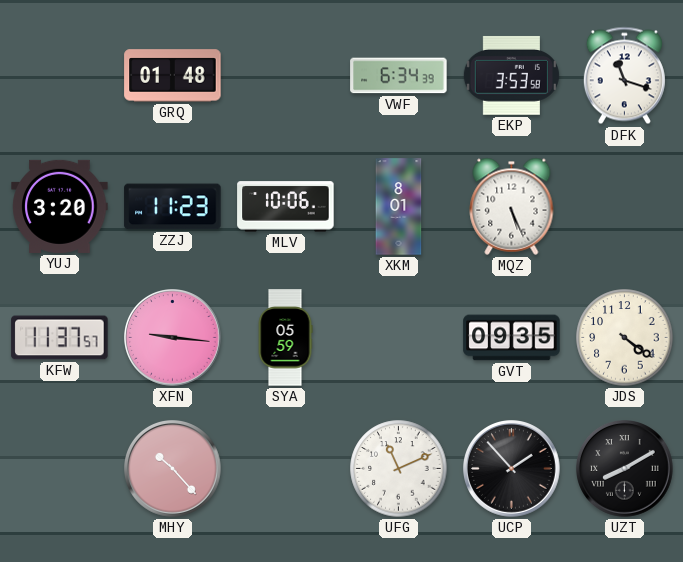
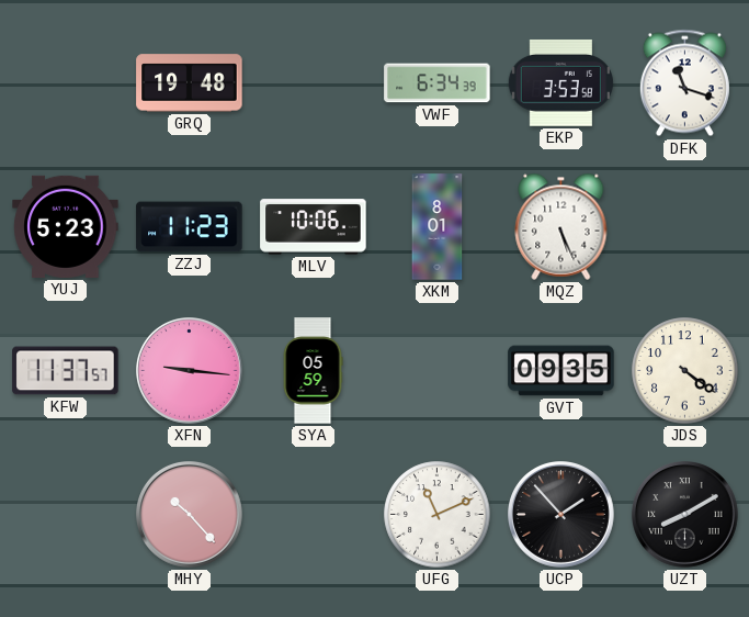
GRQ: 01:48 -> 19:48 (190, 83)
YUJ: 3:20 -> 5:23 (66, 226)
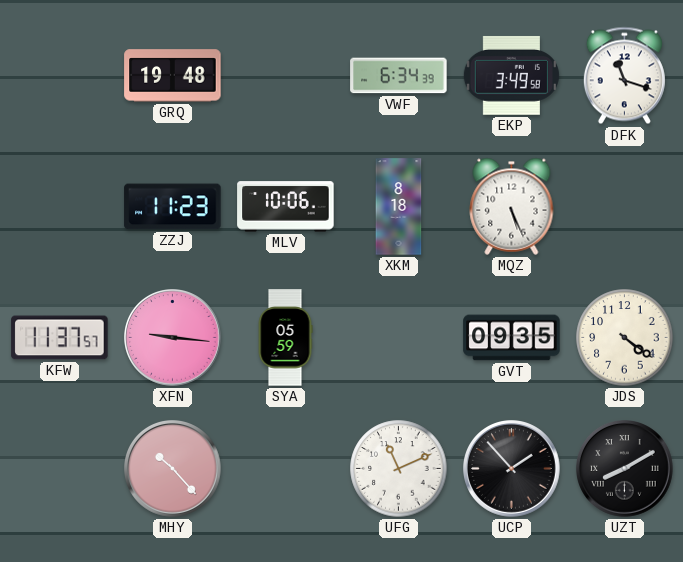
EKP: 3:53 -> 3:49 (511, 75)
YUJ: 5:23 -> none (66, 226)
XKM: 8:01 -> 8:18 (399, 207)
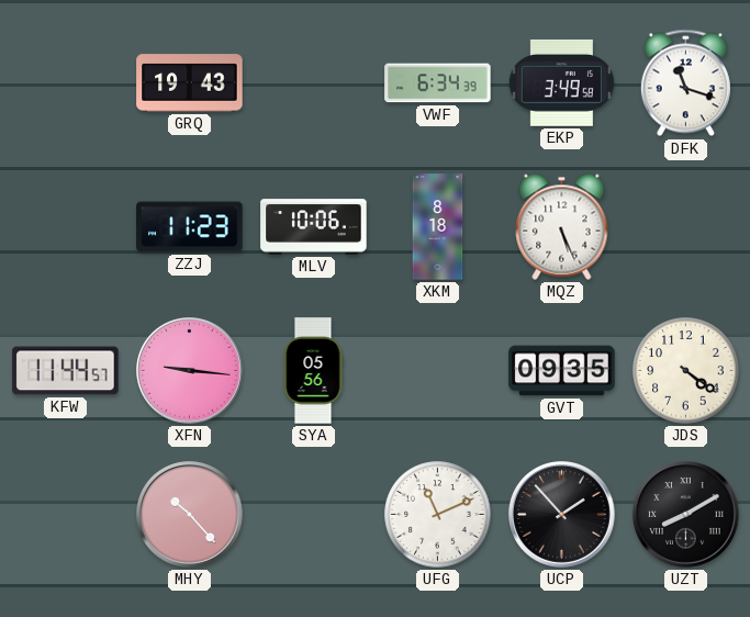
GRQ: 19:48 -> 19:43 (190, 83)
KFW: 11:37 -> 11:44 (66, 371)
SYA: 05:59 -> 05:56 (313, 371)
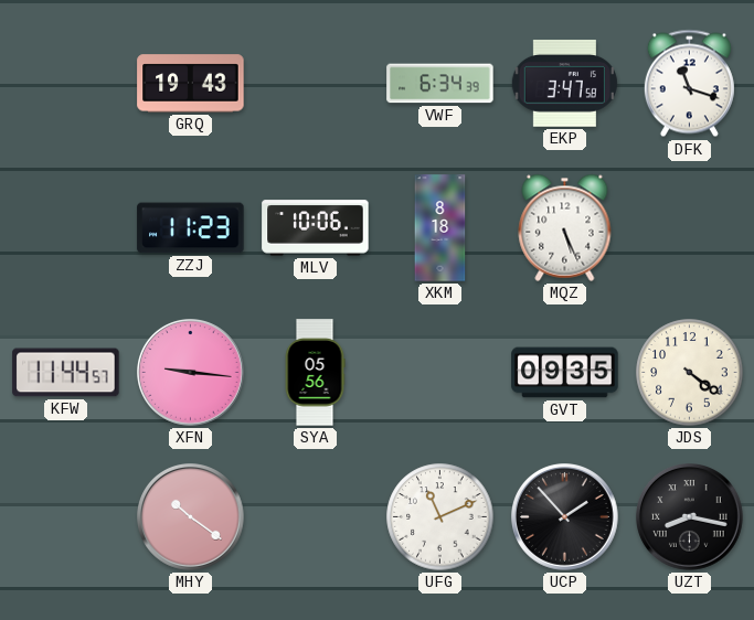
EKP: 3:49 -> 3:47 (564, 83)
MHY: 10:23 -> 10:21 (191, 517)
UZT: 8:10 -> 8:17 (690, 517)
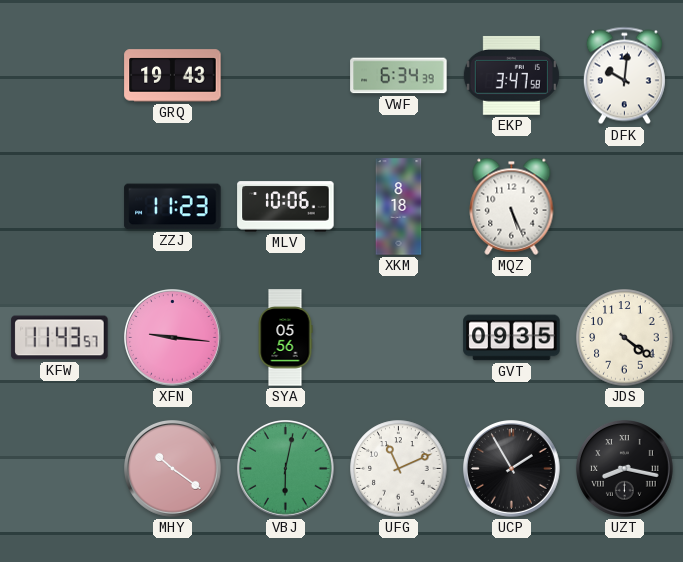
DFK: 11:18 -> 10:01 (624, 76)
KFW: 11:44 -> 11:43 (60, 338)
VBJ: none -> 6:02 (286, 469)
UCP: 1:53 -> 1:55 (512, 469)
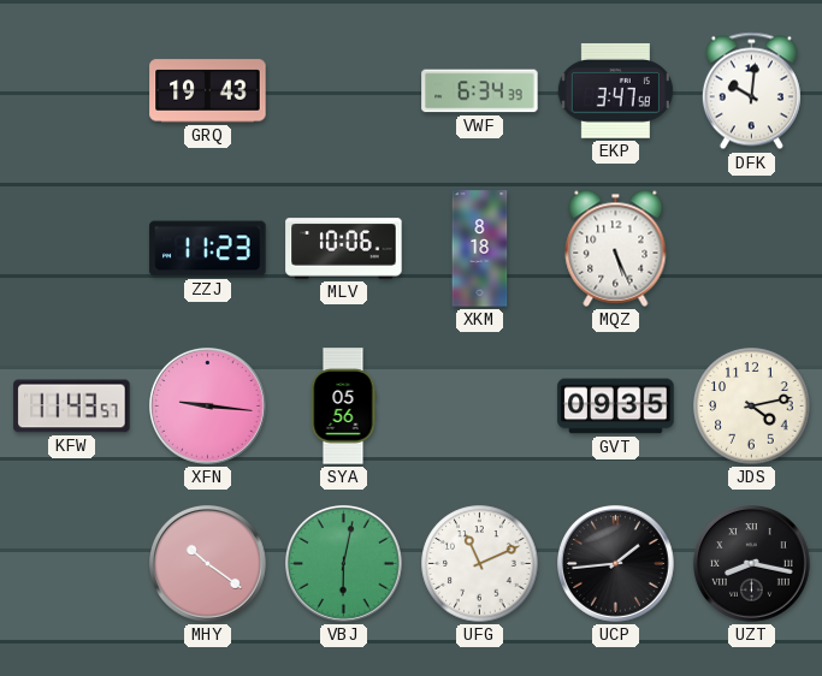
JDS: 4:21 -> 4:13 (752, 407)
UCP: 1:55 -> 1:44 (616, 564)
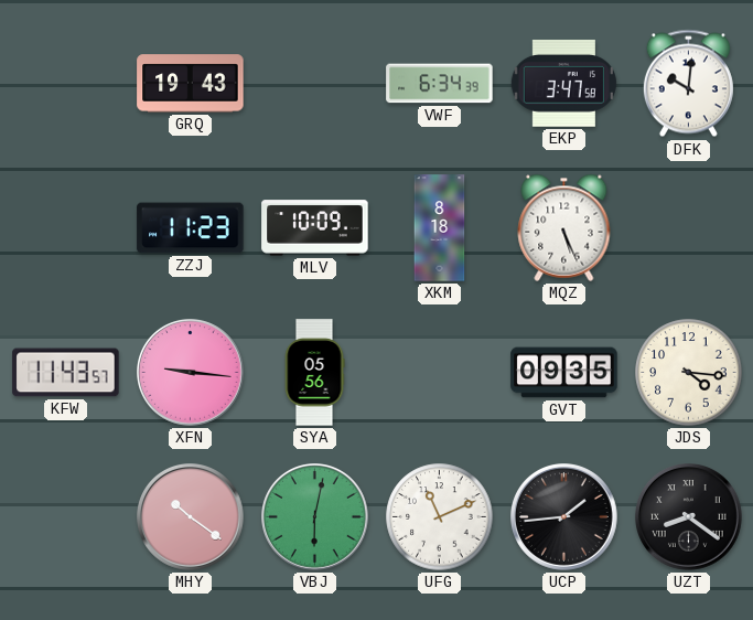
MLV: 10:06 -> 10:09 (315, 228)
JDS: 4:13 -> 4:16 (689, 373)
UZT: 8:17 -> 8:21 (689, 517)
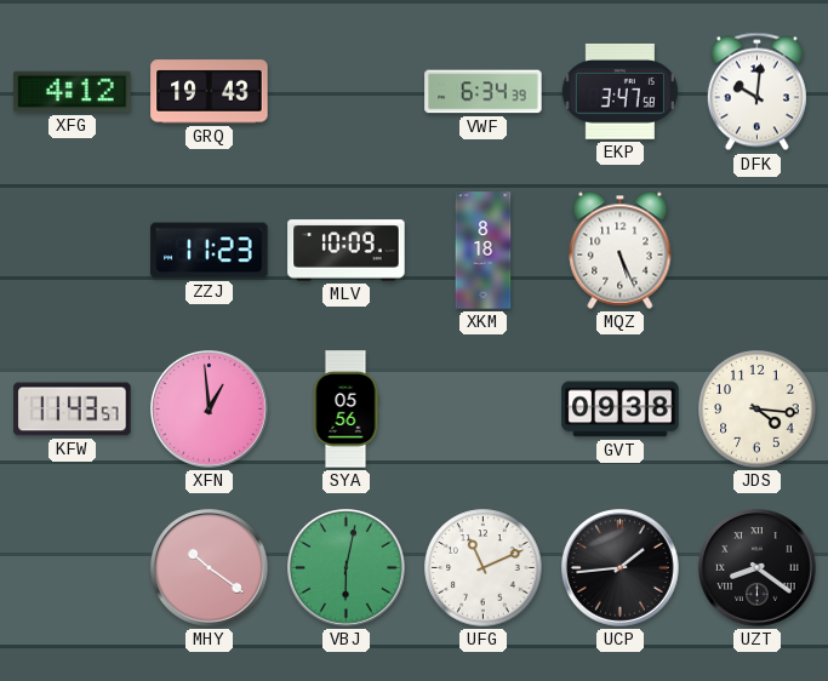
XFG: none -> 4:12 (73, 92)
XFN: 9:16 -> 12:59 (210, 410)
GVT: 09:35 -> 09:38 (621, 410)
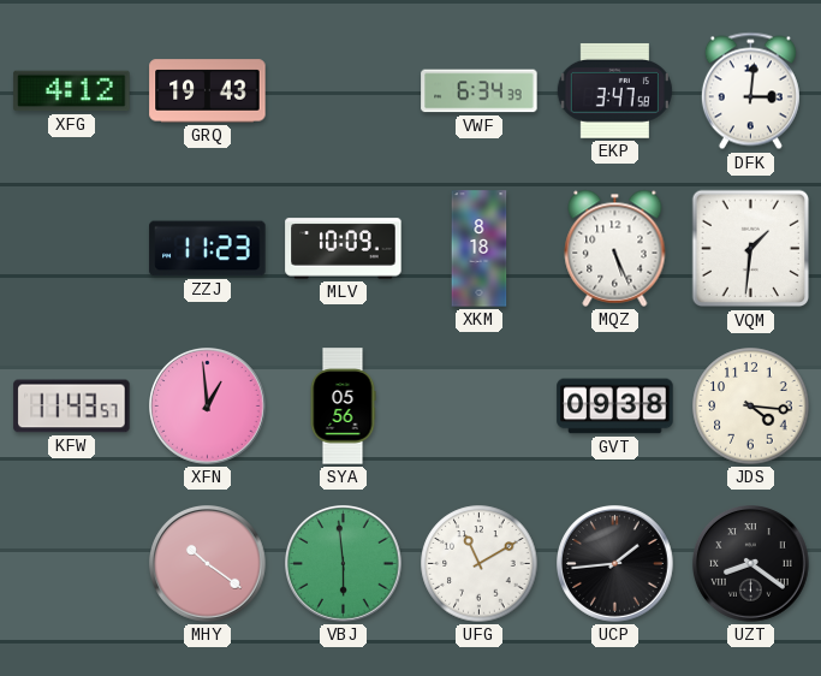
DFK: 10:01 -> 3:01 (750, 91)
VQM: none -> 1:31 (751, 249)
VBJ: 6:02 -> 5:59 (344, 564)
UFG: 11:11 -> 11:10 (480, 564)
